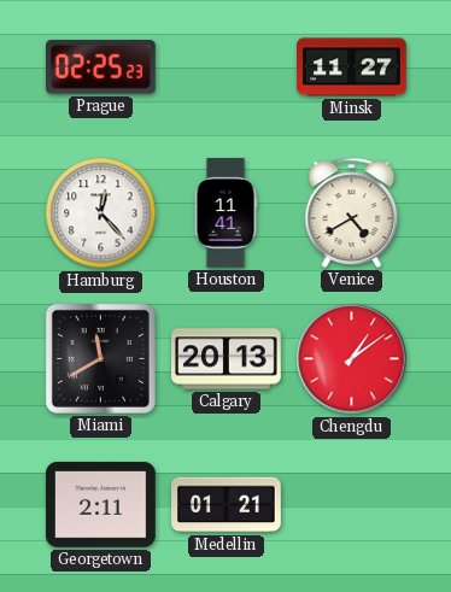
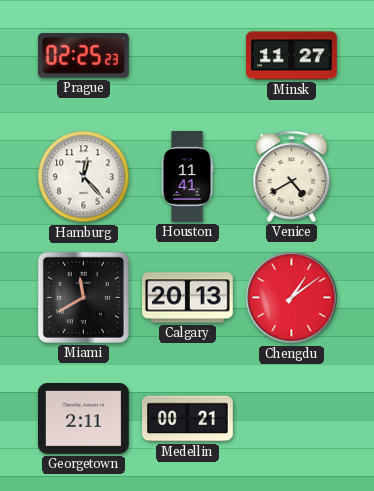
Medellin: 01:21 -> 00:21 (188, 419)
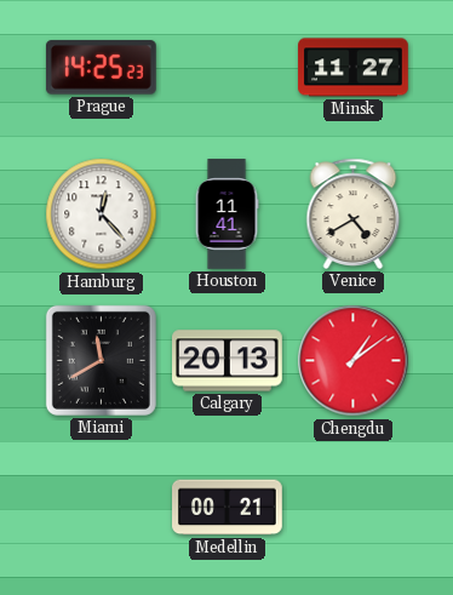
Prague: 02:25 -> 14:25 (101, 68)
Georgetown: 2:11 -> none (84, 419)
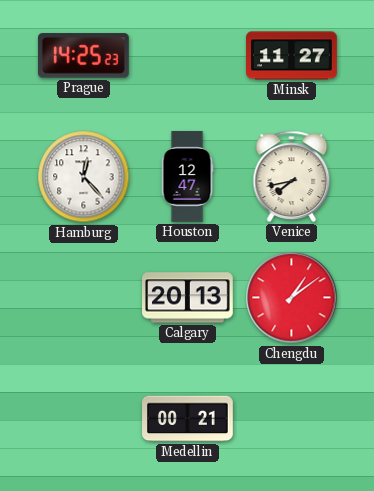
Houston: 11:41 -> 12:47 (187, 177)
Venice: 4:40 -> 7:43 (292, 176)
Miami: 11:40 -> none (101, 360)
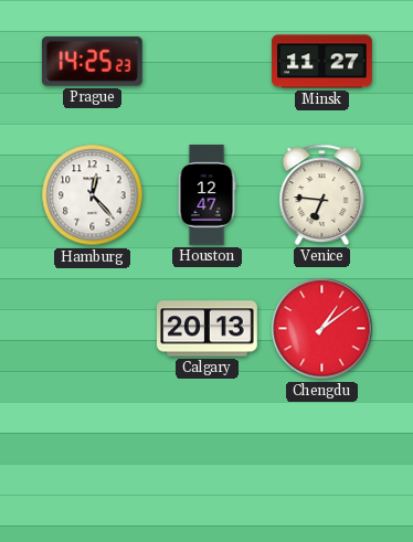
Venice: 7:43 -> 6:46 (322, 194)
Medellin: 00:21 -> none (188, 419)
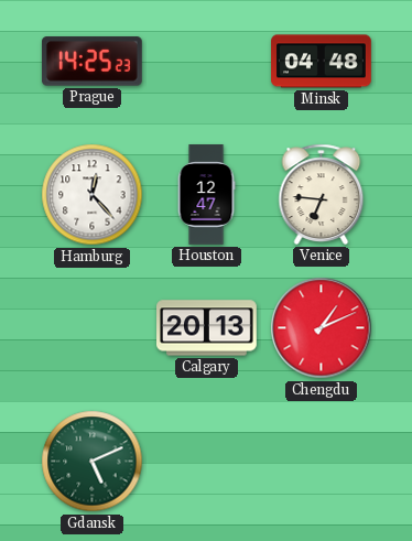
Minsk: 11:27 -> 04:48 (322, 62)
Chengdu: 1:09 -> 1:11 (322, 328)
Gdansk: none -> 5:11 (93, 462)
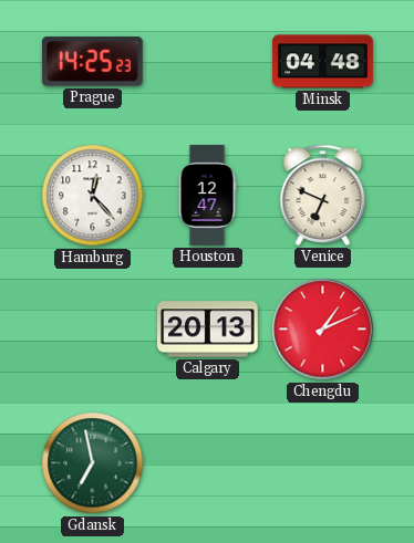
Venice: 6:46 -> 6:49 (323, 195)
Gdansk: 5:11 -> 6:58 (93, 463)
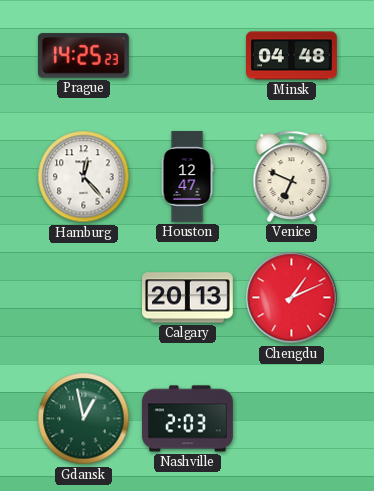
Gdansk: 6:58 -> 12:58 (84, 419)
Nashville: none -> 2:03 (188, 419)
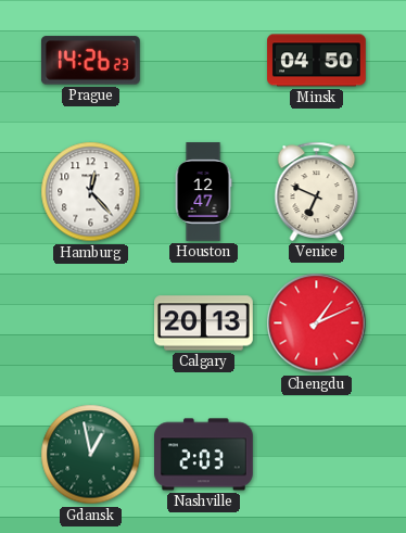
Prague: 14:25 -> 14:26 (90, 61)
Minsk: 04:48 -> 04:50 (317, 61)
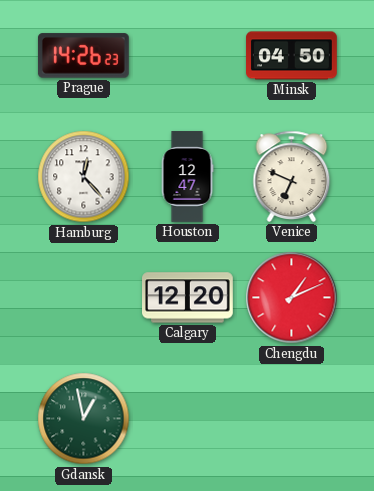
Calgary: 20:13 -> 12:20 (188, 298)
Nashville: 2:03 -> none (204, 455)
